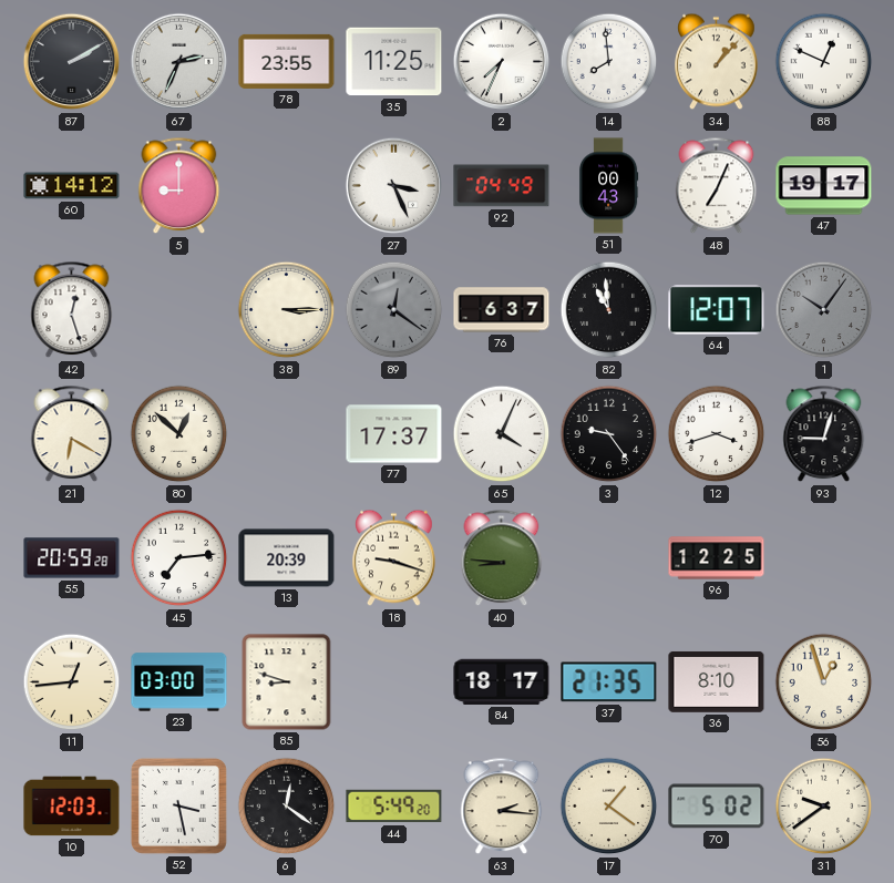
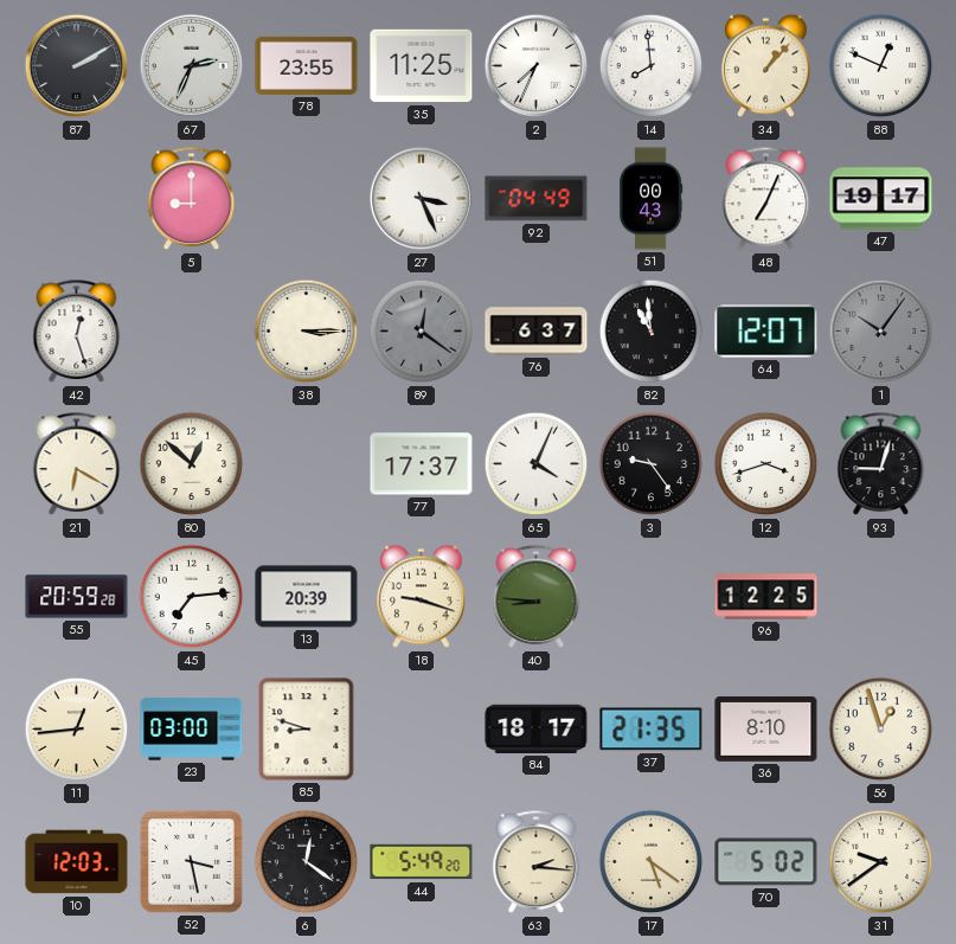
60: 14:12 -> none (72, 186)
17: 1:21 -> 5:21 (652, 862)
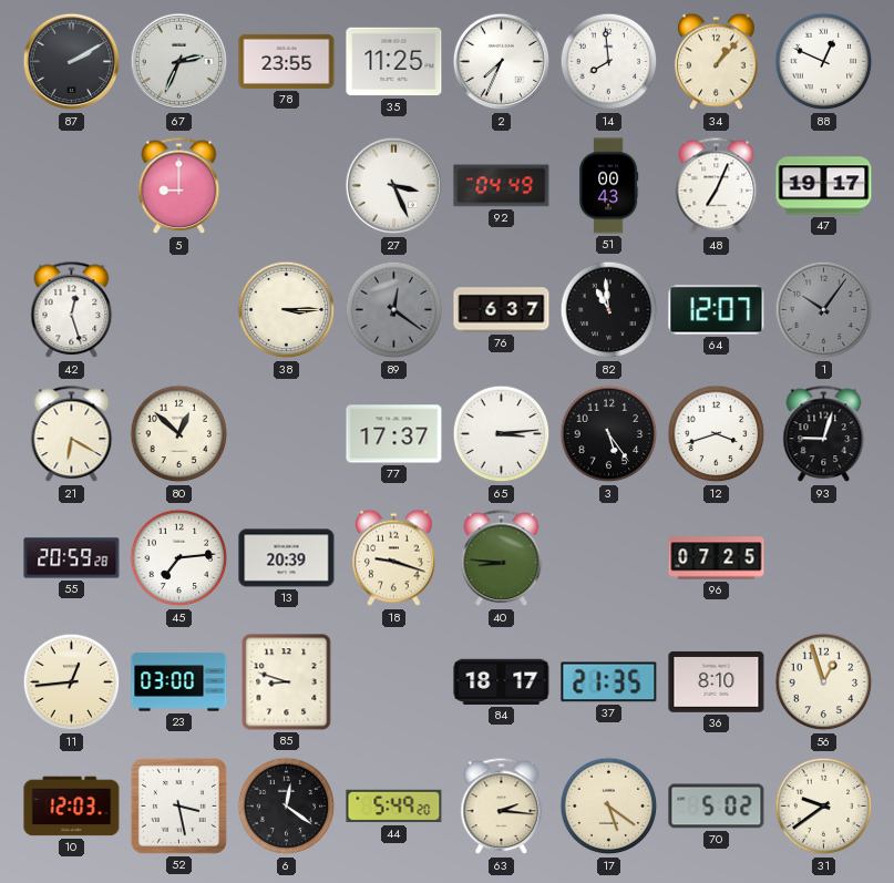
65: 4:04 -> 3:14 (502, 434)
3: 9:24 -> 5:24 (609, 434)
96: 12:25 -> 07:25 (717, 558)
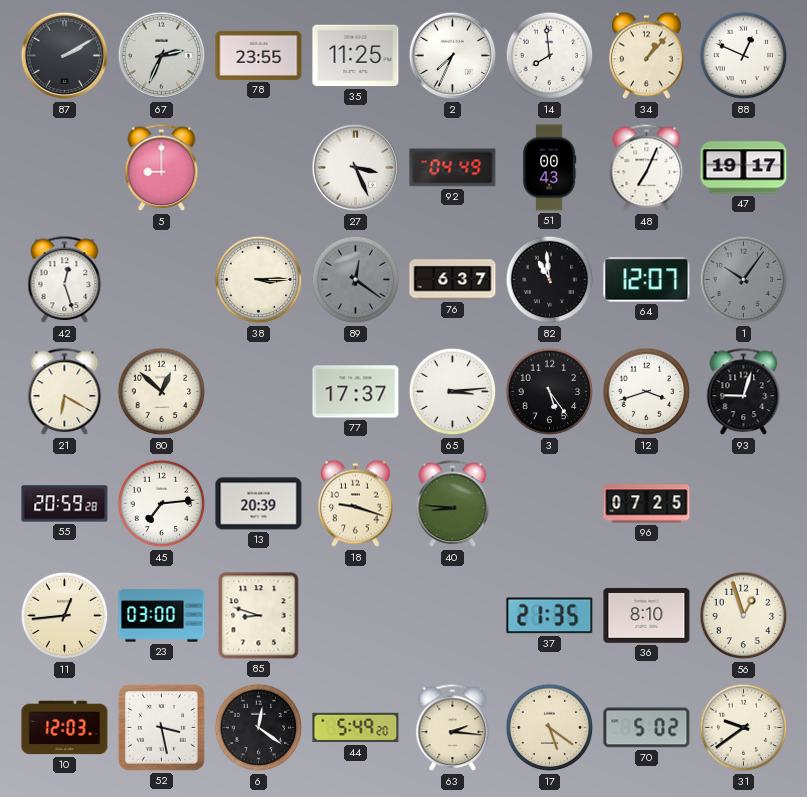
84: 18:17 -> none (502, 681)
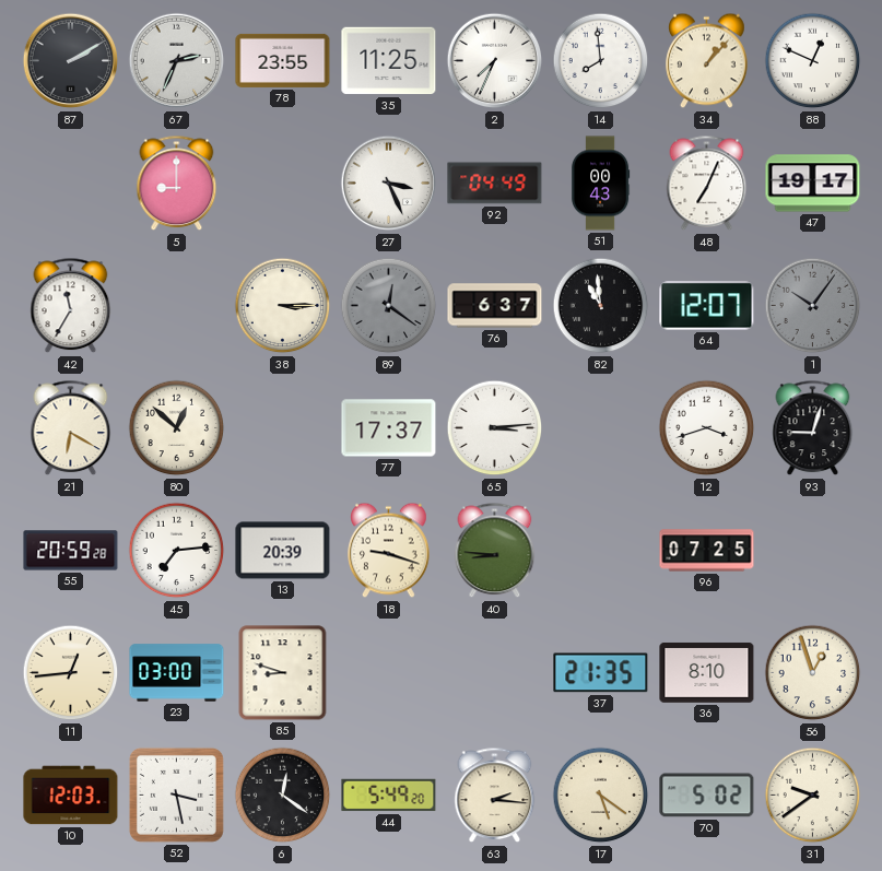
42: 12:27 -> 11:35 (71, 306)
3: 5:24 -> none (550, 392)
